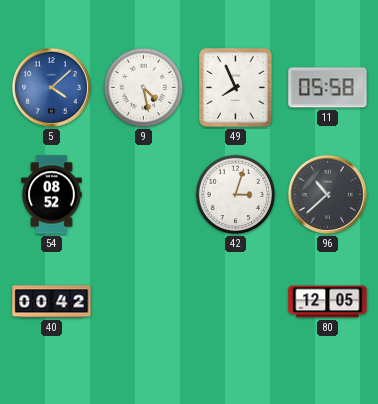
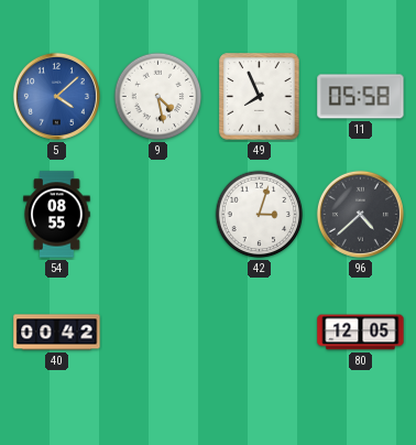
54: 08:52 -> 08:55 (57, 215)
96: 10:38 -> 4:38 (360, 214)
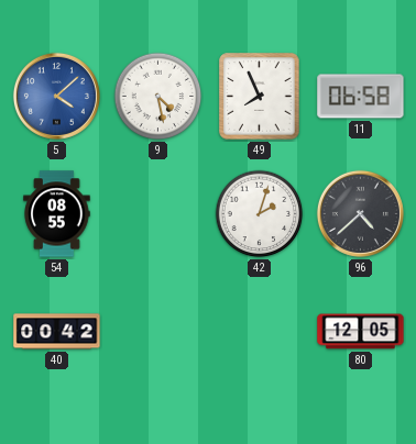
11: 05:58 -> 06:58 (361, 97)
42: 3:03 -> 2:03 (260, 214)
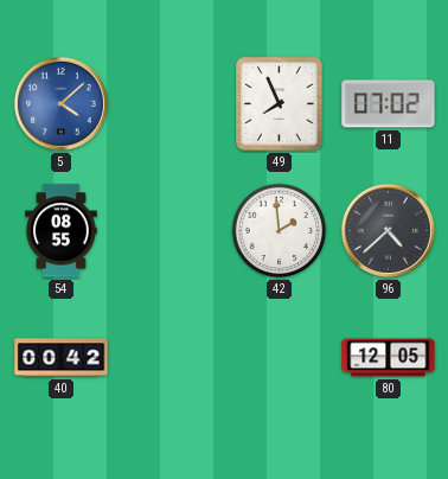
9: 4:28 -> none (158, 97)
11: 06:58 -> 07:02 (389, 104)
42: 2:03 -> 1:59 (280, 231)
